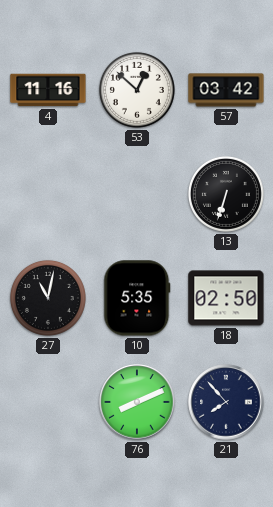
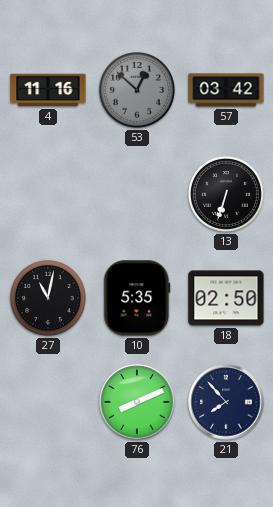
53 dial: white -> grey (137, 90)
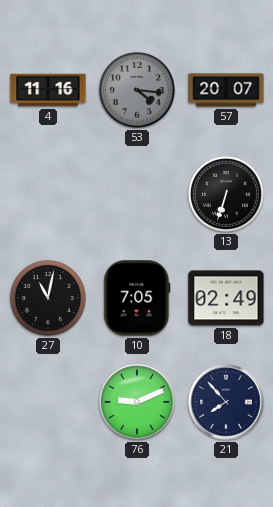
53: 12:52 -> 4:16 (137, 90)
57: 03:42 -> 20:07 (226, 90)
10: 5:35 -> 7:05 (137, 298)
18: 02:50 -> 02:49 (226, 298)
76: 8:11 -> 9:11 (137, 402)
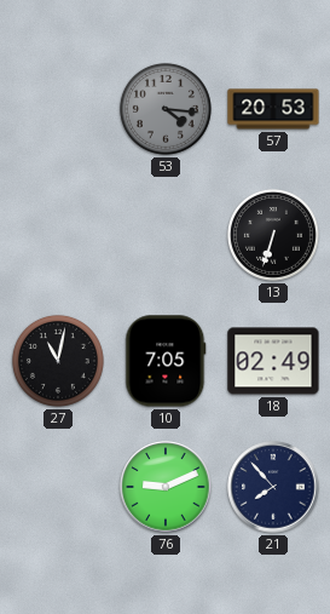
4: 11:16 -> none (48, 90)
57: 20:07 -> 20:53 (273, 109)
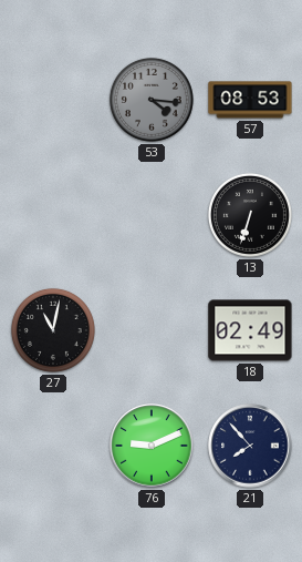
57: 20:53 -> 08:53 (250, 100)
10: 7:05 -> none (166, 361)
